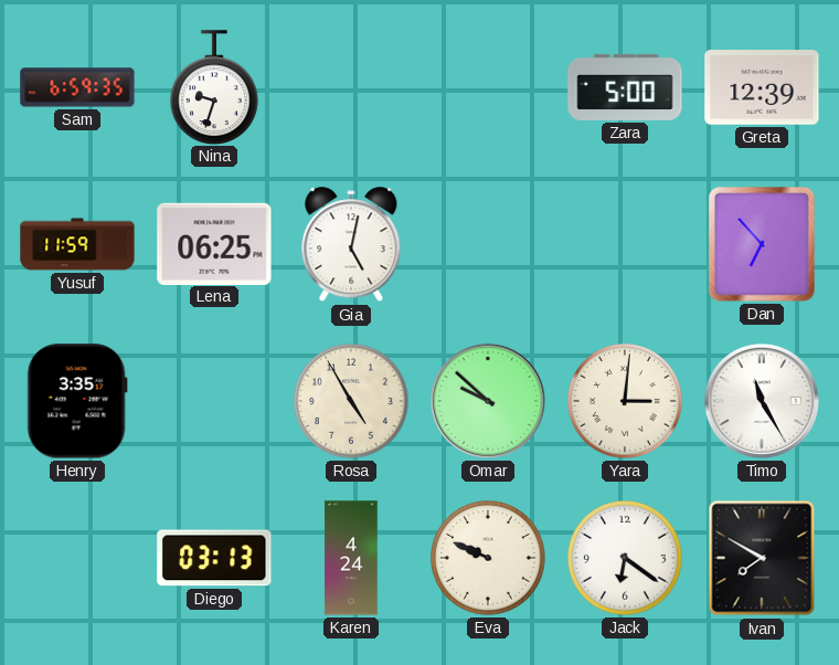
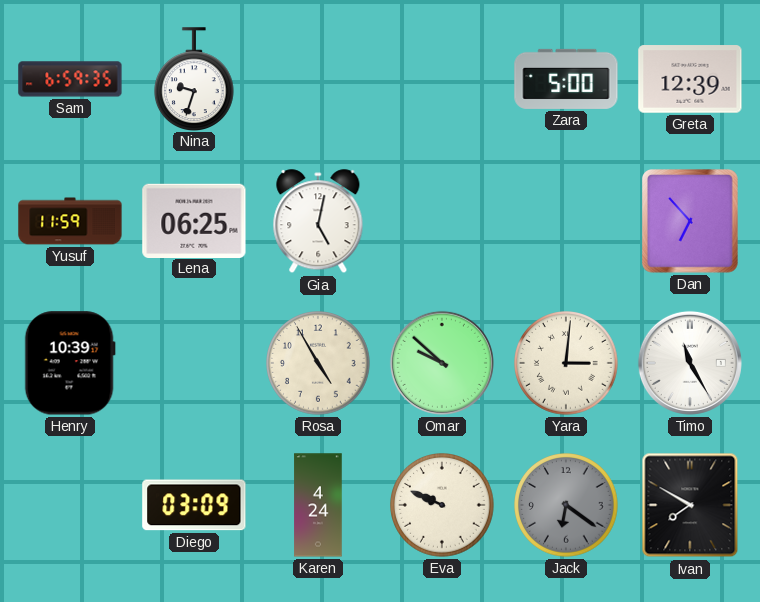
Henry: 3:35 -> 10:39 (70, 363)
Diego: 03:13 -> 03:09 (194, 505)
Jack dial: white -> grey (566, 505)
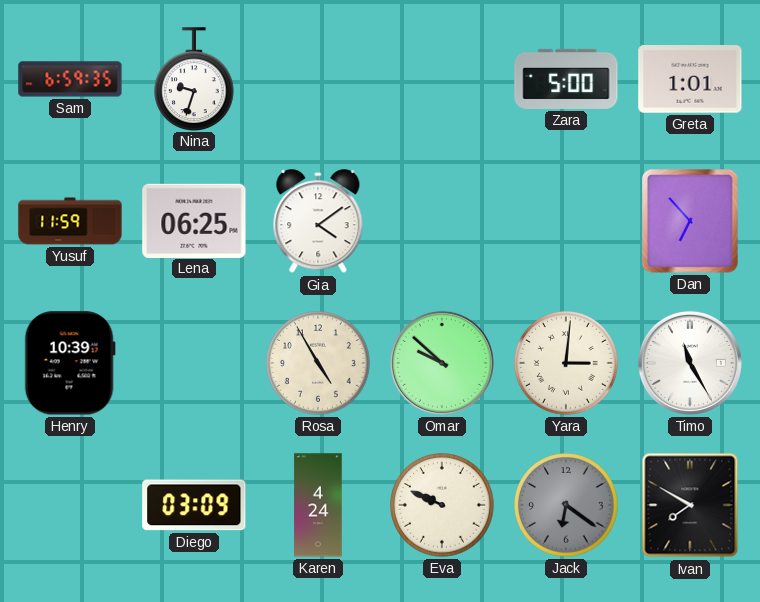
Greta: 12:39 -> 1:01 (690, 79)
Gia: 5:02 -> 4:09 (318, 222)
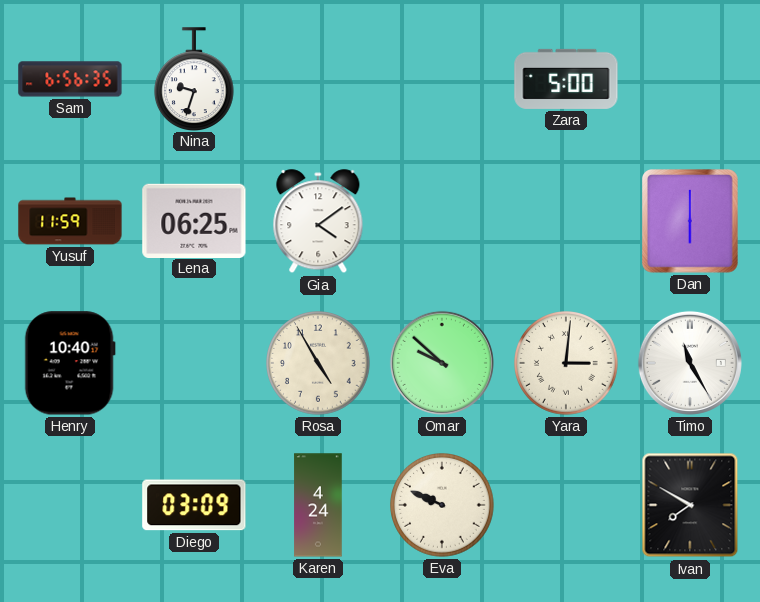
Sam: 6:59 -> 6:56 (70, 79)
Greta: 1:01 -> none (690, 79)
Dan: 6:53 -> 6:00 (691, 221)
Henry: 10:39 -> 10:40 (70, 363)
Jack: 6:21 -> none (566, 505)
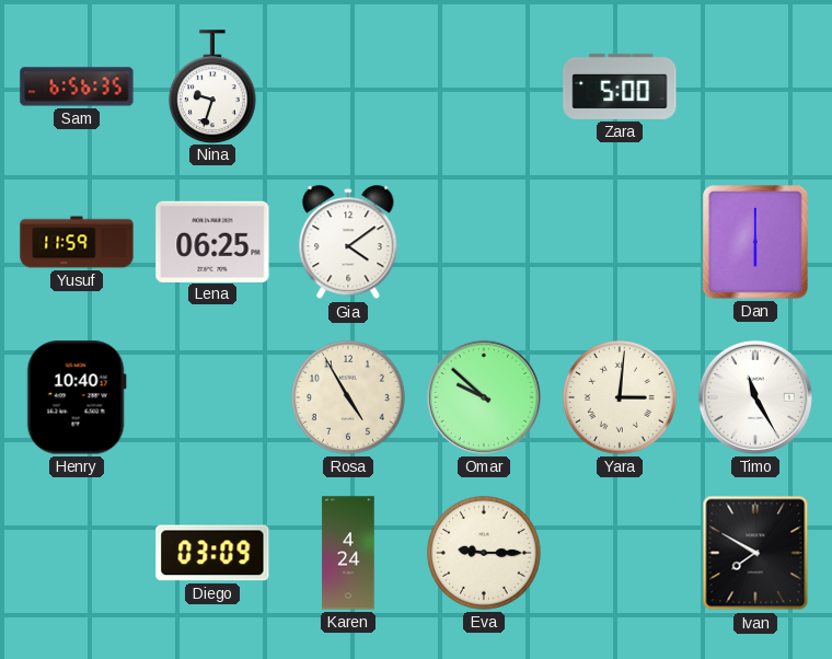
Eva: 9:49 -> 9:15 (484, 553)
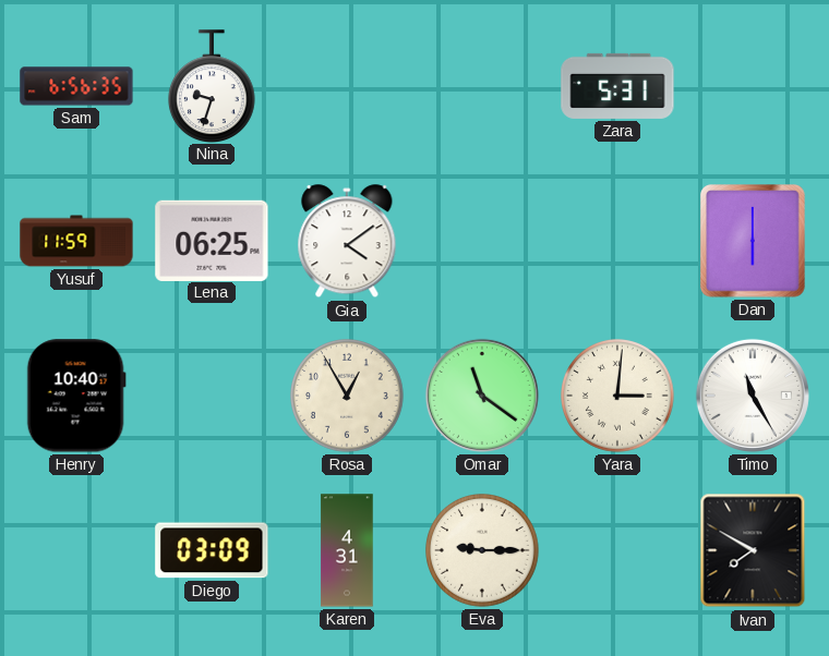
Zara: 5:00 -> 5:31 (617, 86)
Rosa: 4:55 -> 12:55 (347, 396)
Omar: 9:52 -> 11:21 (482, 396)
Karen: 4:24 -> 4:31 (347, 550)
